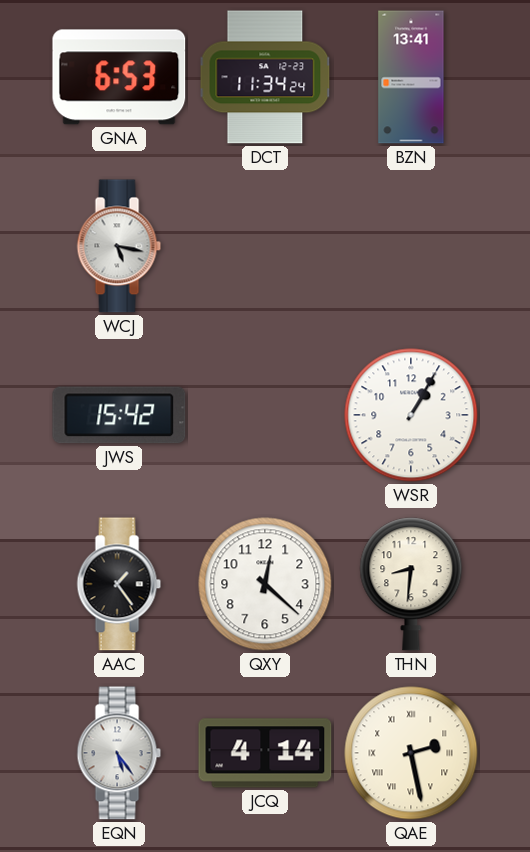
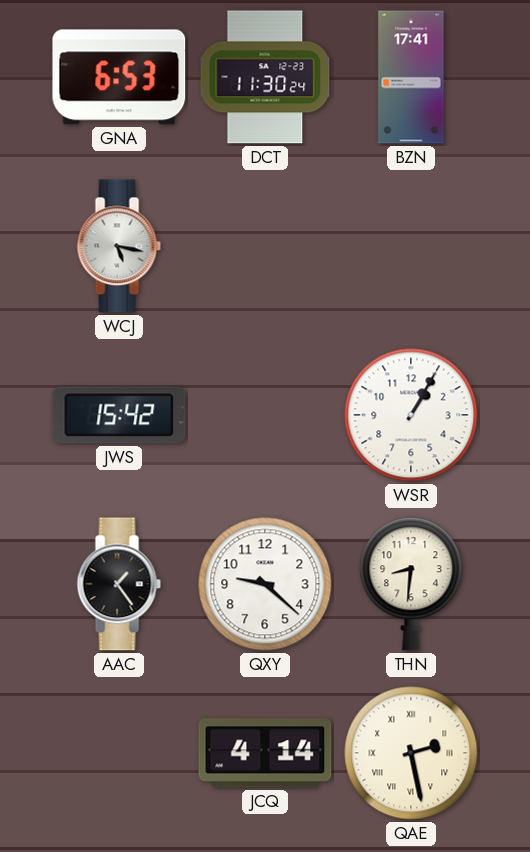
DCT: 11:34 -> 11:30 (265, 77)
BZN: 13:41 -> 17:41 (411, 77)
QXY: 12:22 -> 9:22 (265, 584)
EQN: 5:24 -> none (119, 753)
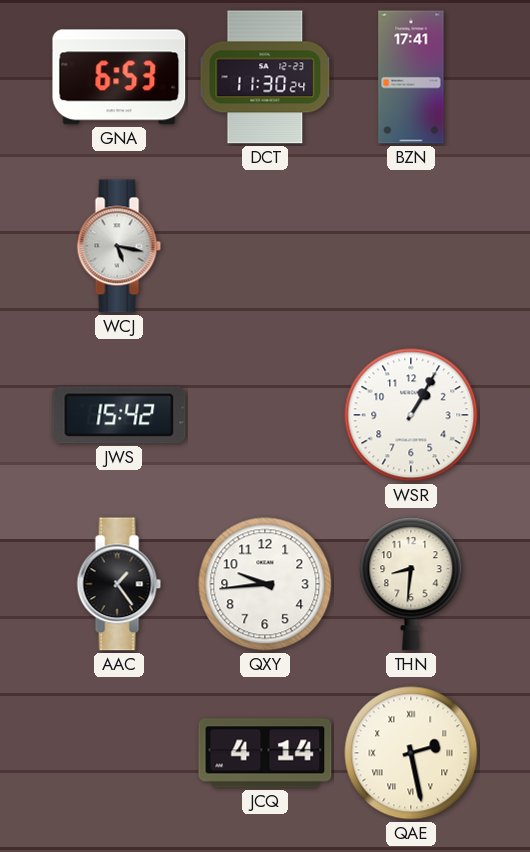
QXY: 9:22 -> 9:44 (265, 584)
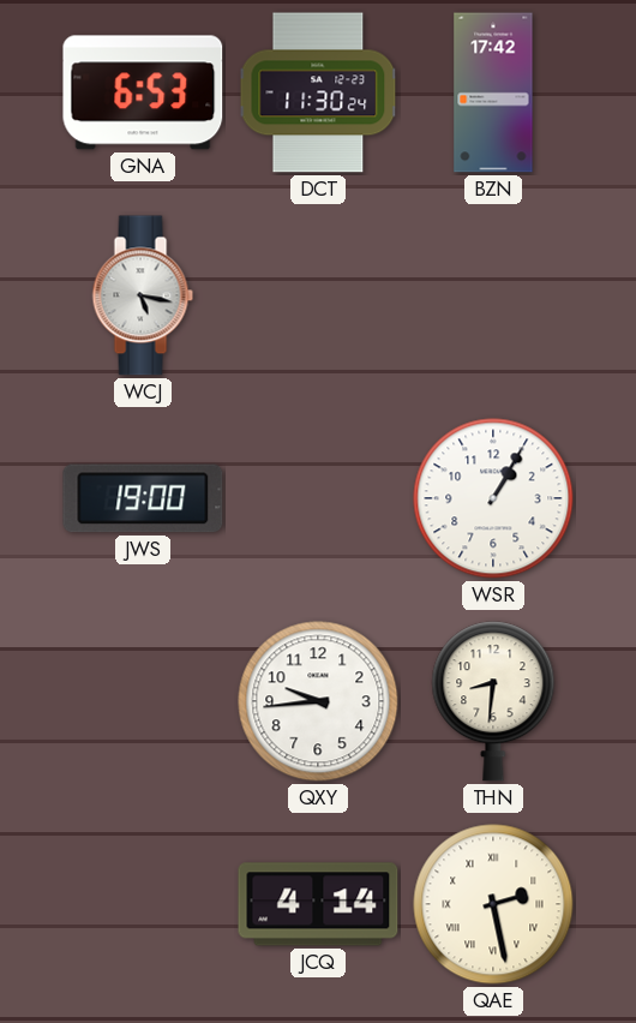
BZN: 17:41 -> 17:42 (493, 92)
JWS: 15:42 -> 19:00 (143, 498)
AAC: 1:24 -> none (119, 584)
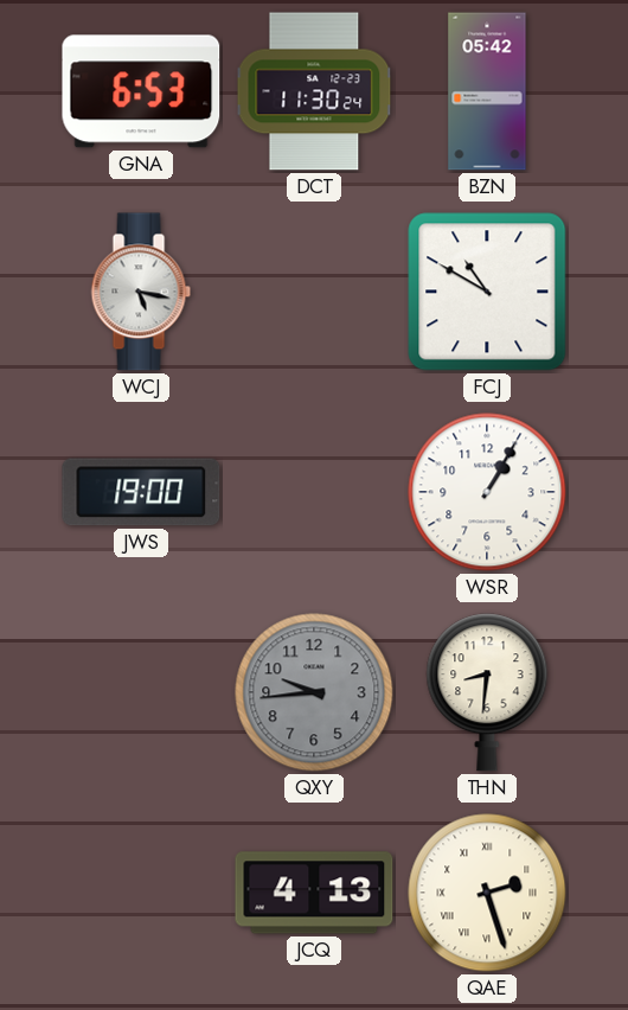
BZN: 17:42 -> 05:42 (487, 91)
FCJ: none -> 10:50 (487, 292)
QXY dial: white -> grey (314, 692)
JCQ: 4:14 -> 4:13 (314, 893)
QAE: 2:28 -> 2:27 (487, 893)
